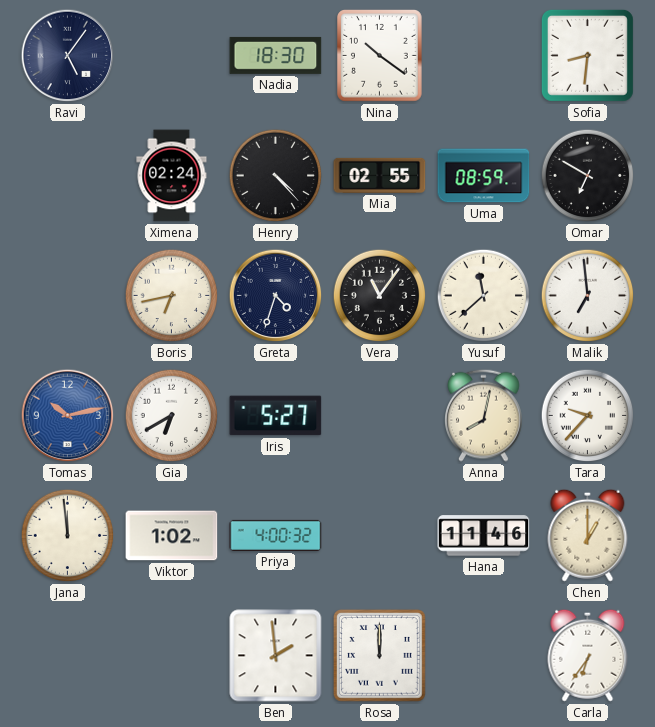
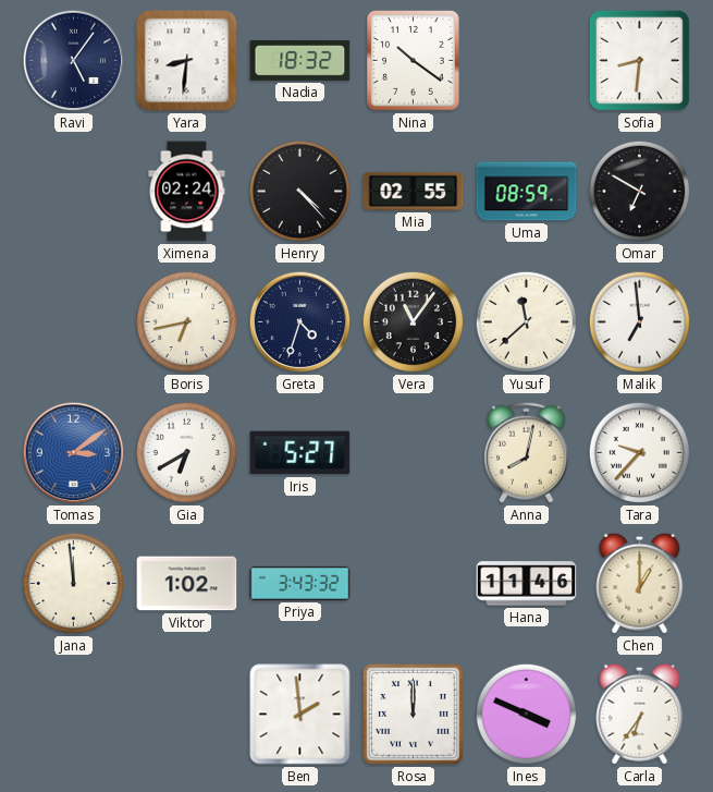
Yara: none -> 8:31 (187, 61)
Nadia: 18:30 -> 18:32 (300, 60)
Tomas: 10:13 -> 3:09 (74, 453)
Priya: 4:00 -> 3:43 (300, 583)
Ines: none -> 3:49 (527, 715)
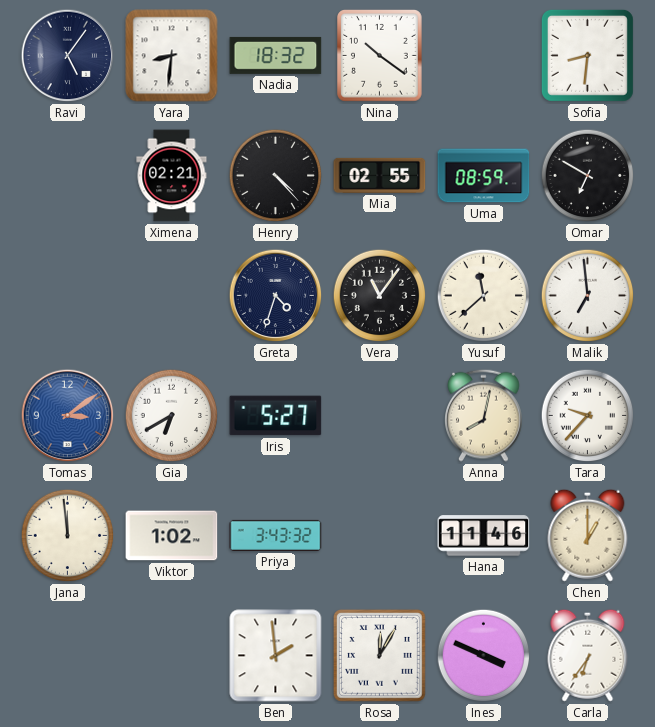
Ximena: 02:24 -> 02:21 (172, 176)
Boris: 6:43 -> none (187, 322)
Rosa: 12:00 -> 12:05 (379, 655)
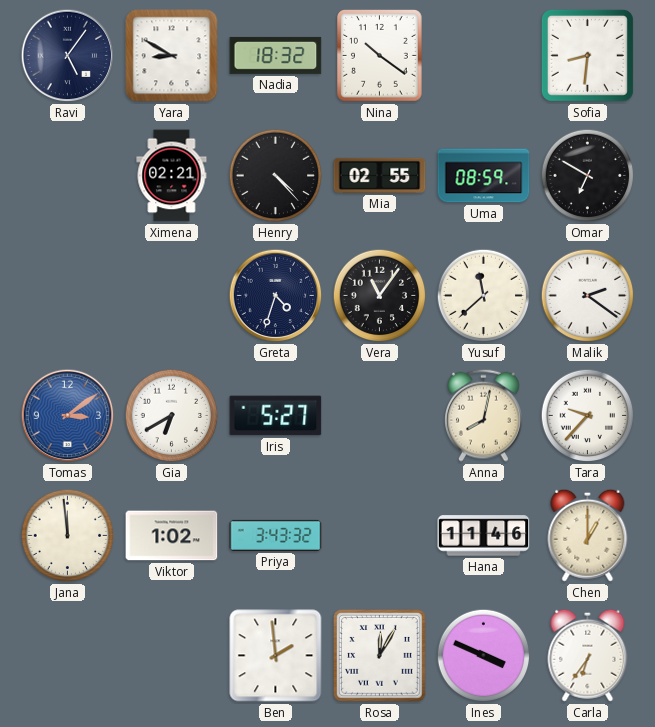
Yara: 8:31 -> 8:50 (172, 56)
Malik: 6:59 -> 2:21 (588, 296)
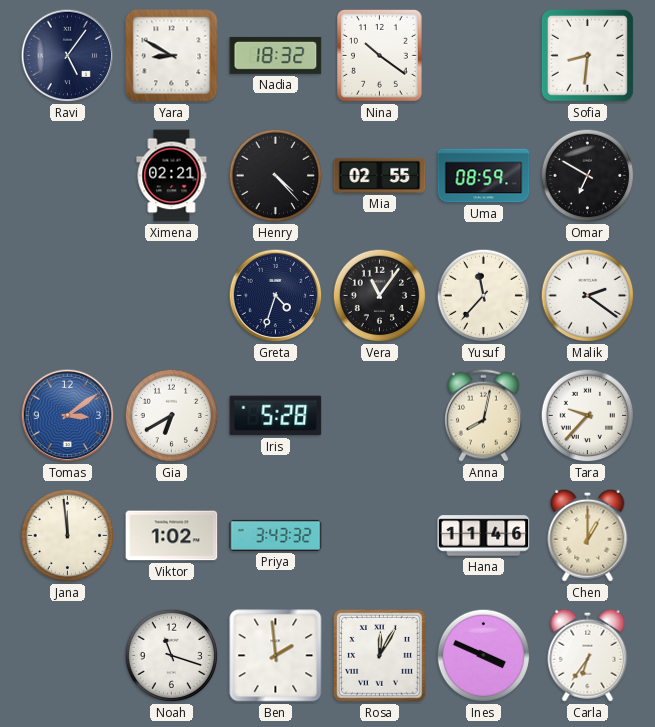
Yusuf: 11:38 -> 11:37 (484, 296)
Iris: 5:27 -> 5:28 (276, 416)
Noah: none -> 11:18 (172, 656)
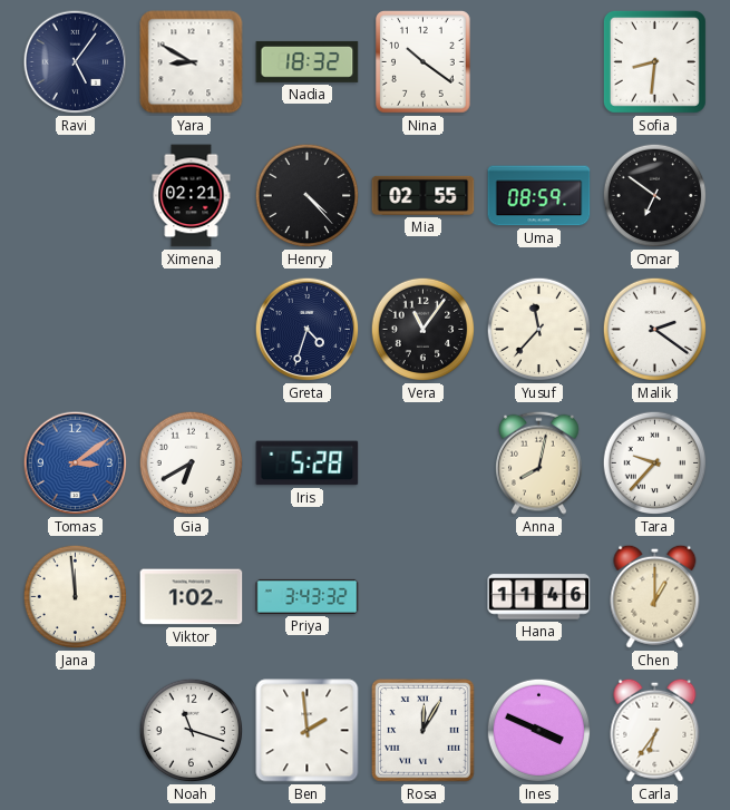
Omar: 6:50 -> 6:51 (655, 196)
